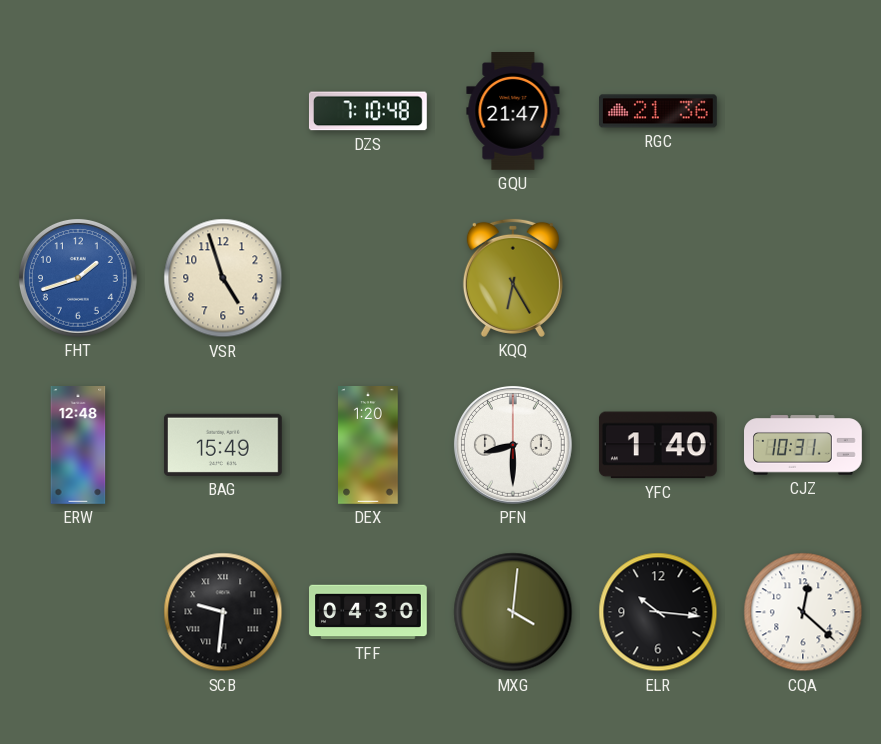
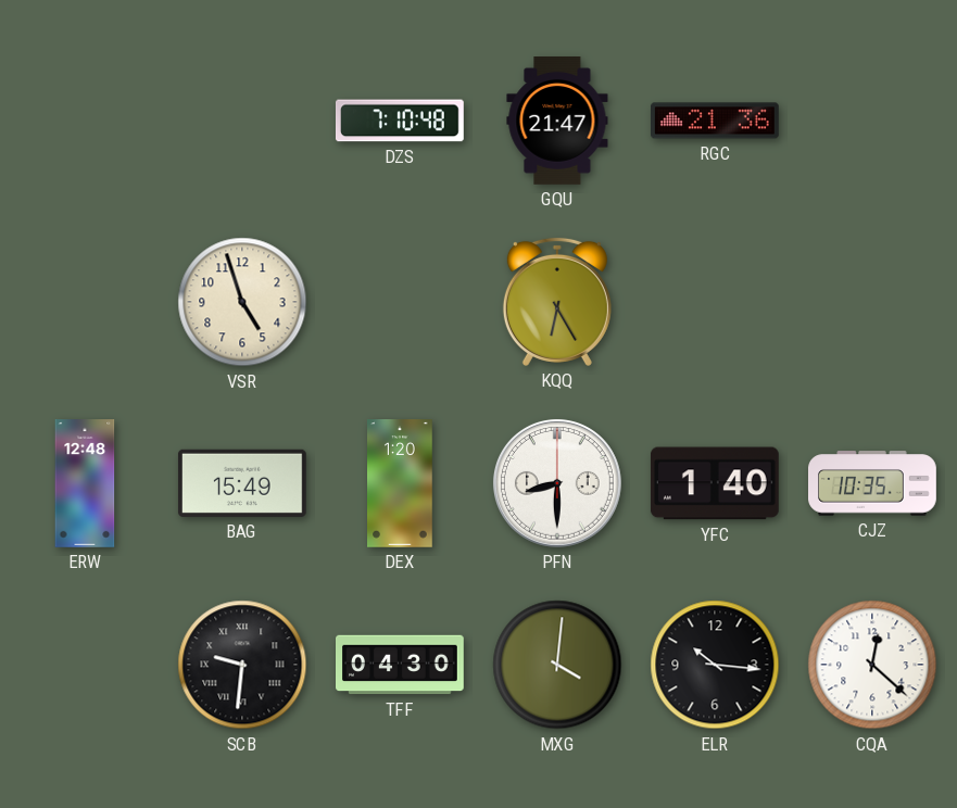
FHT: 1:42 -> none (78, 278)
CJZ: 10:31 -> 10:35 (872, 483)
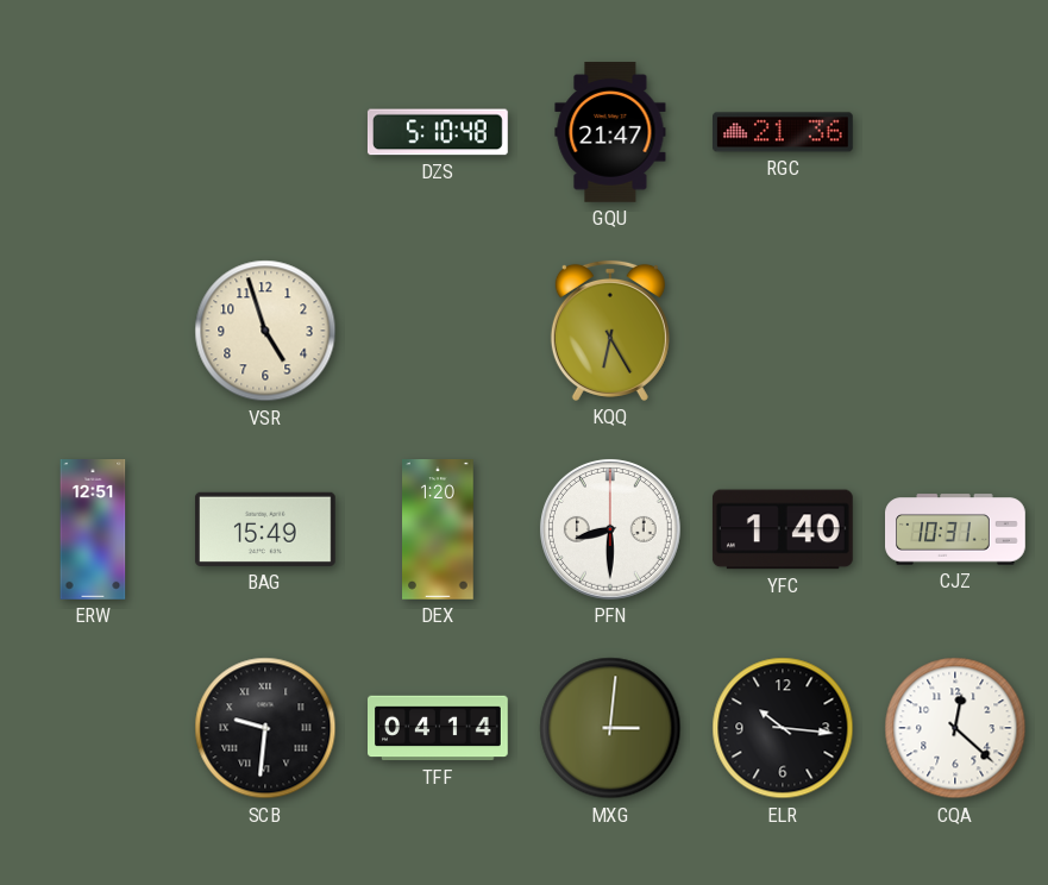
DZS: 7:10 -> 5:10 (438, 132)
ERW: 12:48 -> 12:51 (93, 529)
CJZ: 10:35 -> 10:31 (955, 529)
TFF: 04:30 -> 04:14 (439, 728)
MXG: 4:01 -> 3:01 (610, 728)
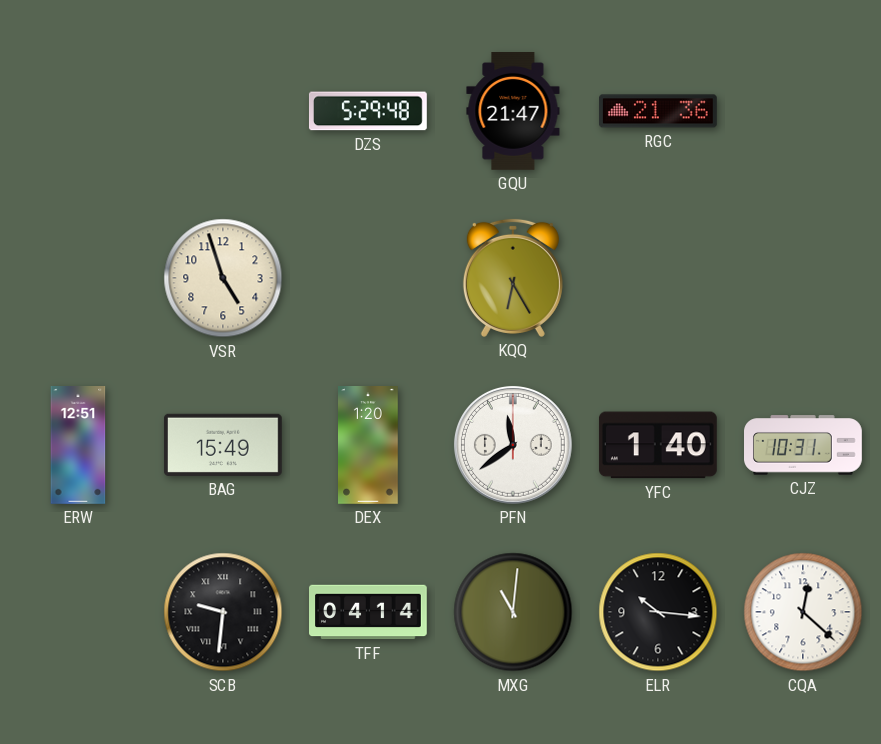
DZS: 5:10 -> 5:29 (368, 111)
PFN: 8:30 -> 11:39 (513, 445)
MXG: 3:01 -> 11:01 (513, 612)
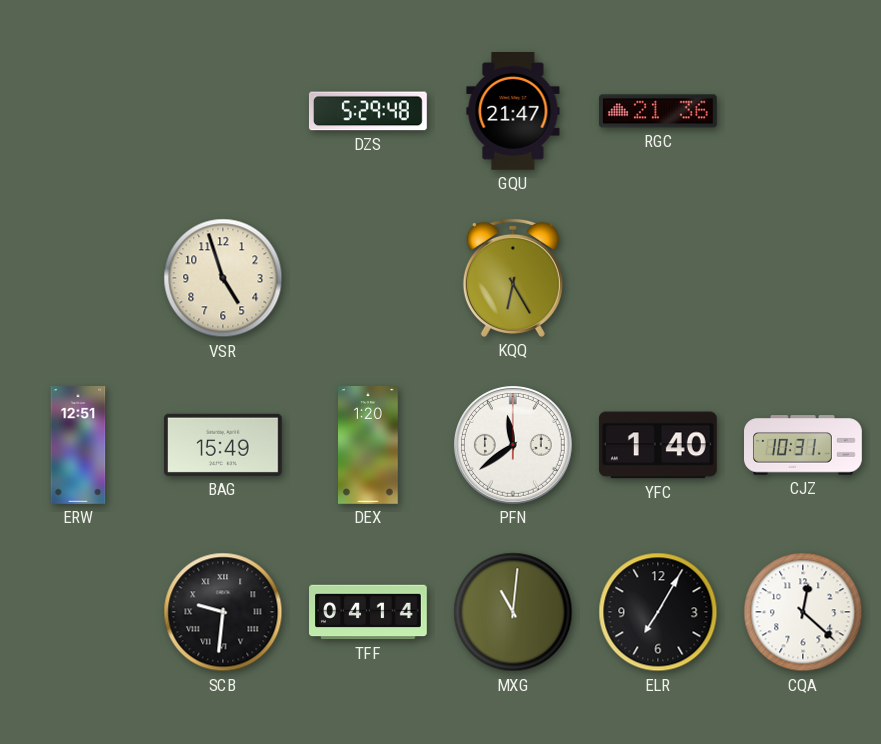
ELR: 10:16 -> 7:05 (658, 612)
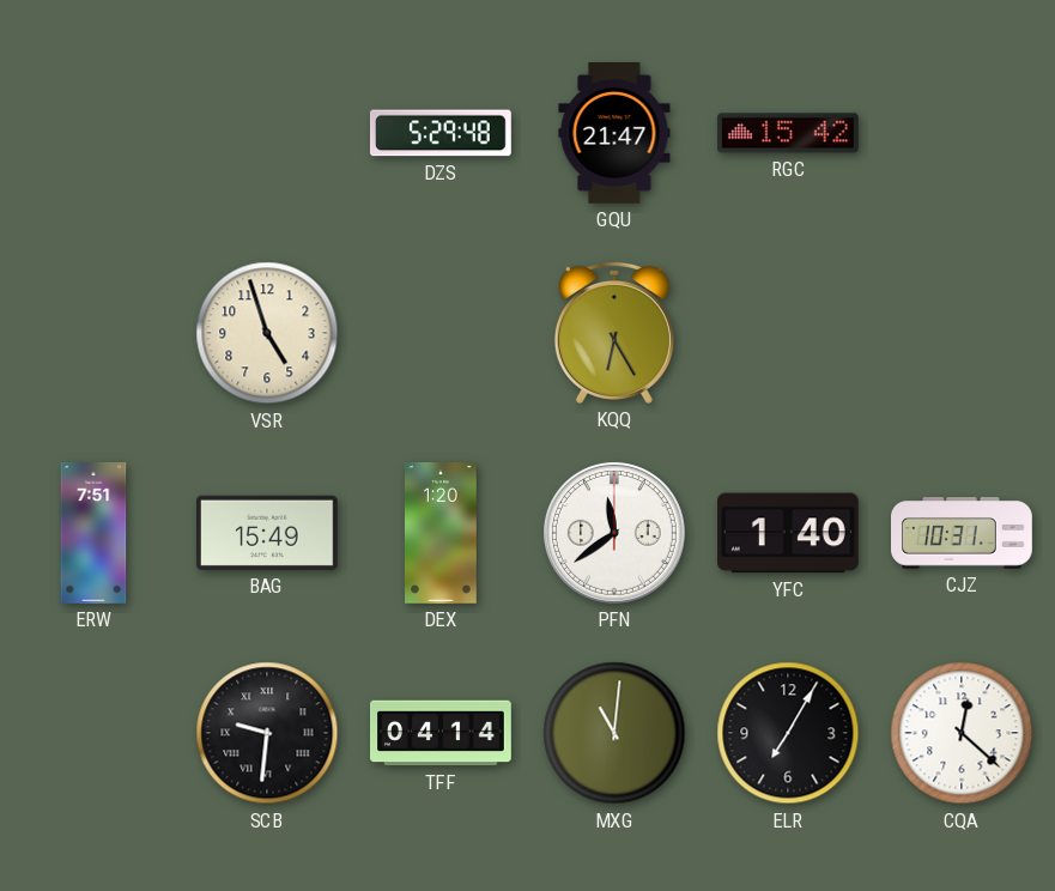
RGC: 21:36 -> 15:42 (789, 133)
ERW: 12:51 -> 7:51 (93, 533)
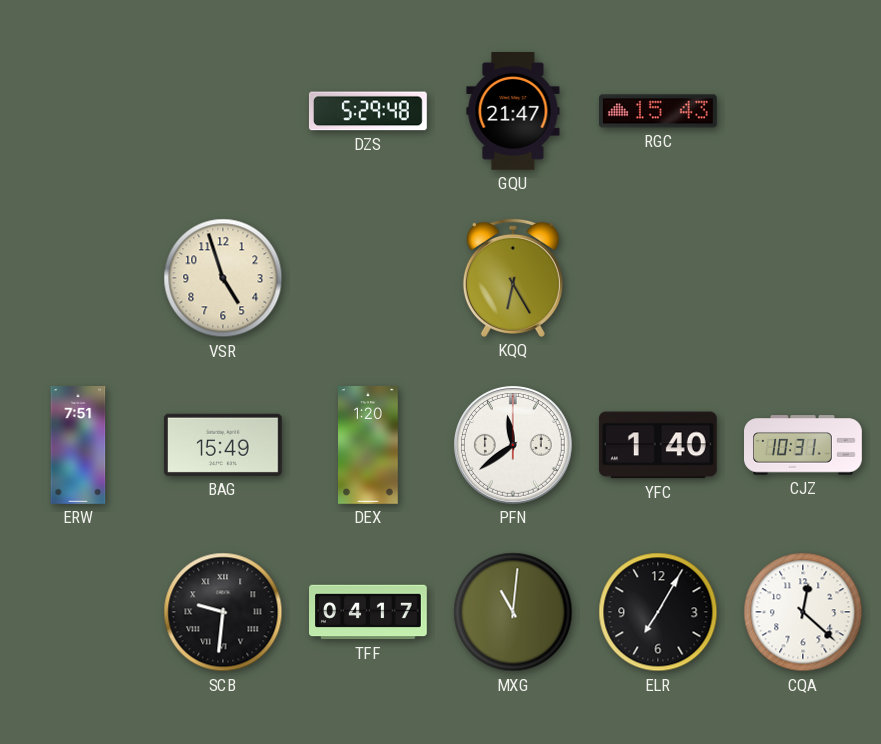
RGC: 15:42 -> 15:43 (659, 111)
TFF: 04:14 -> 04:17 (369, 612)
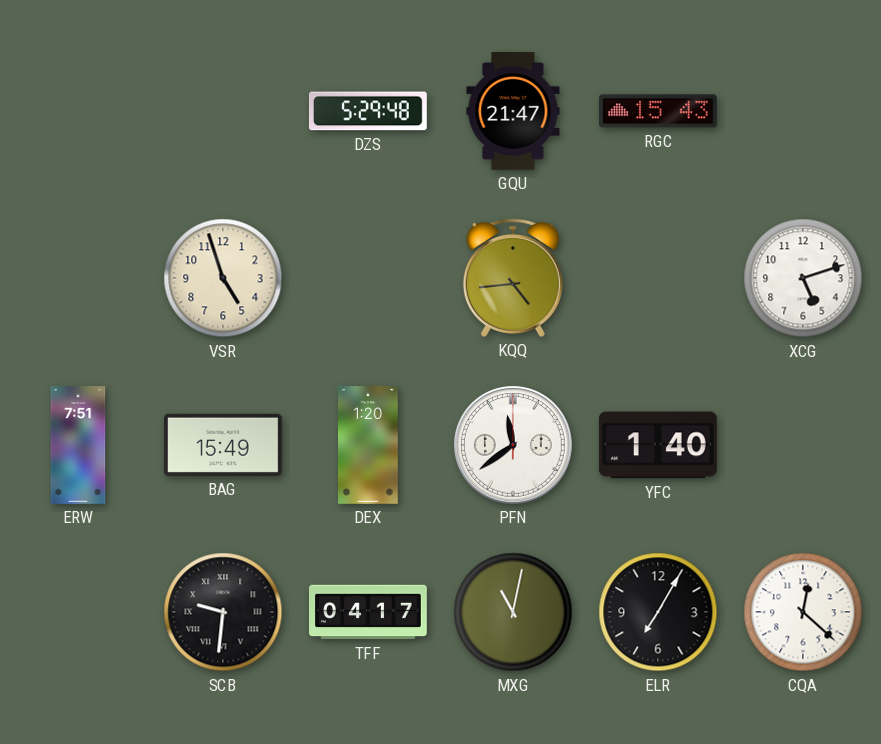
KQQ: 6:25 -> 4:44 (513, 278)
XCG: none -> 5:12 (803, 278)
CJZ: 10:31 -> none (803, 445)
MXG: 11:01 -> 11:02 (513, 612)
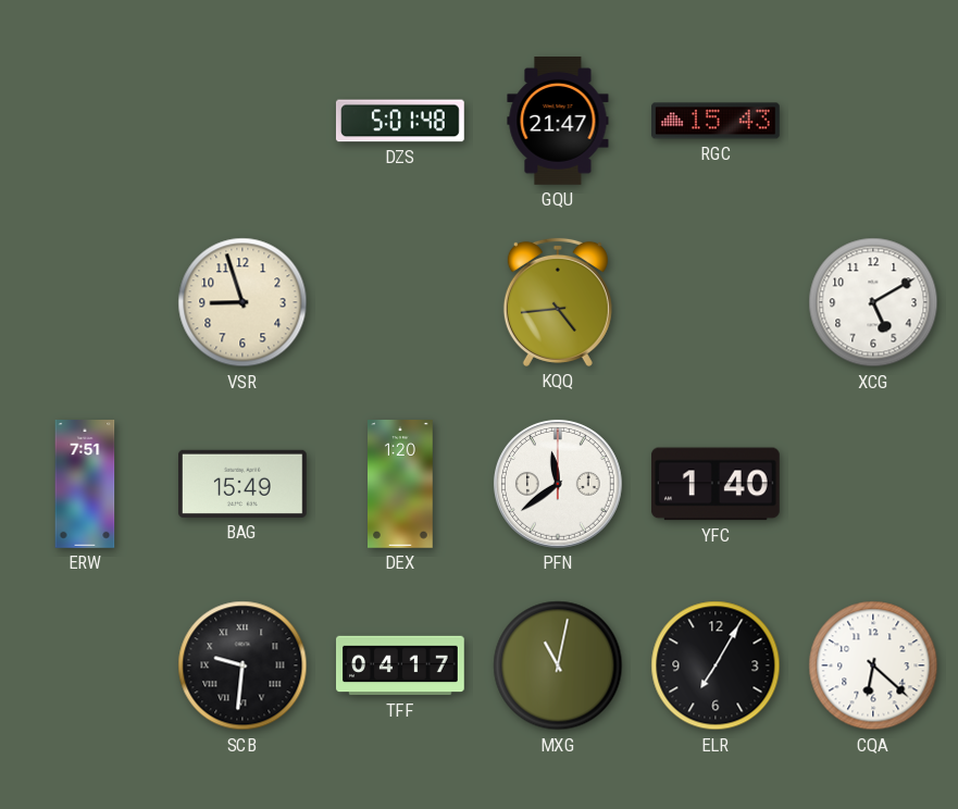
DZS: 5:29 -> 5:01 (400, 121)
VSR: 4:57 -> 8:57 (242, 302)
XCG: 5:12 -> 5:10 (873, 302)
CQA: 12:22 -> 6:22 (873, 665)
